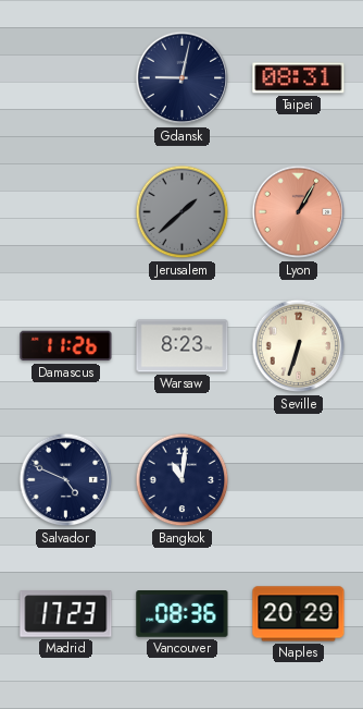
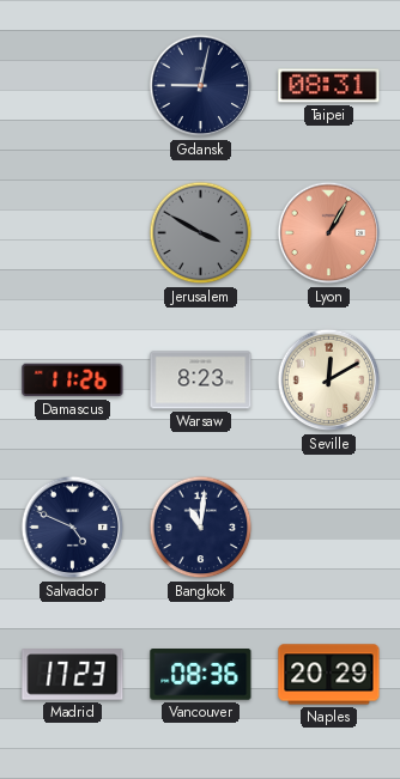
Jerusalem: 1:38 -> 3:50 (201, 233)
Seville: 6:33 -> 12:10 (329, 381)
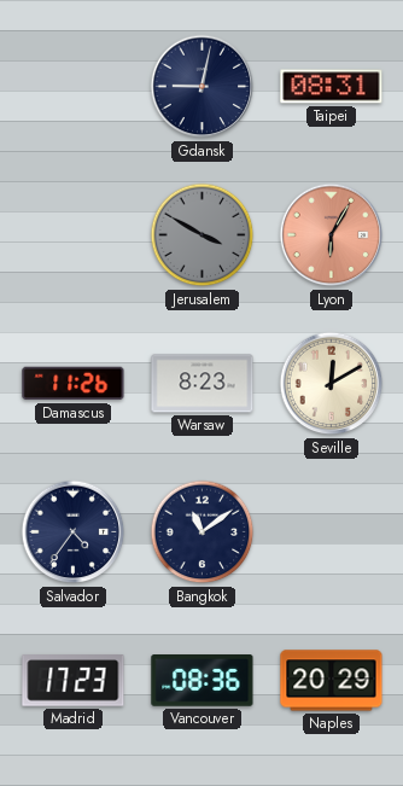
Lyon: 1:05 -> 6:05 (332, 235)
Salvador: 4:49 -> 4:36 (74, 532)
Bangkok: 11:01 -> 11:09 (203, 532)
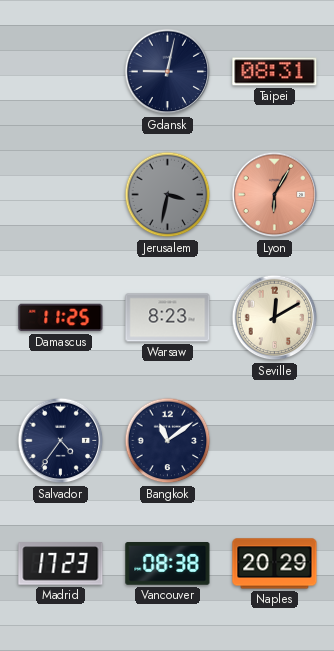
Jerusalem: 3:50 -> 3:32 (168, 195)
Damascus: 11:26 -> 11:25 (61, 318)
Vancouver: 08:36 -> 08:38 (168, 564)
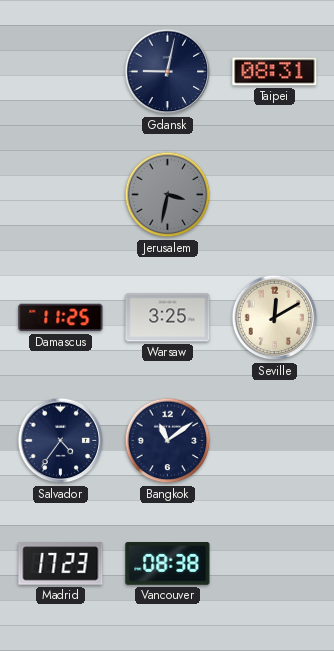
Lyon: 6:05 -> none (275, 195)
Warsaw: 8:23 -> 3:25 (168, 318)
Naples: 20:29 -> none (275, 564)
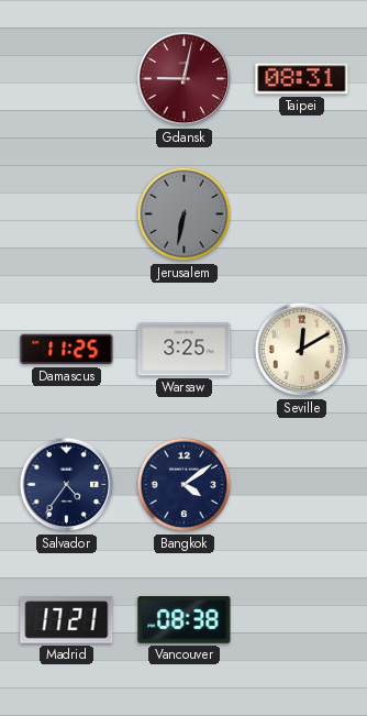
Gdansk dial: navy -> burgundy (185, 79)
Jerusalem: 3:32 -> 6:32 (185, 214)
Bangkok: 11:09 -> 4:09 (185, 485)
Madrid: 17:23 -> 17:21 (67, 620)
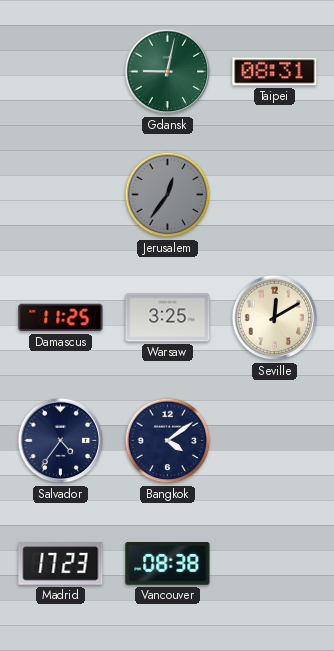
Gdansk dial: burgundy -> green (168, 72)
Jerusalem: 6:32 -> 12:36 (168, 195)
Madrid: 17:21 -> 17:23 (61, 564)
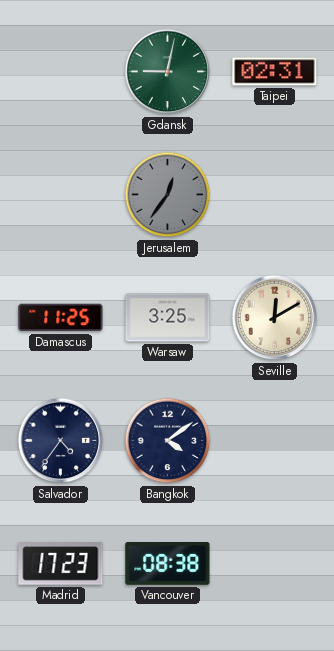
Taipei: 08:31 -> 02:31 (275, 72)
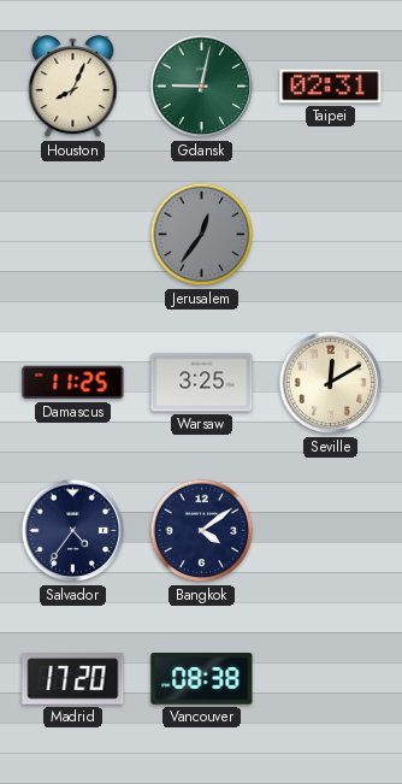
Houston: none -> 8:04 (73, 87)
Madrid: 17:23 -> 17:20 (73, 679)
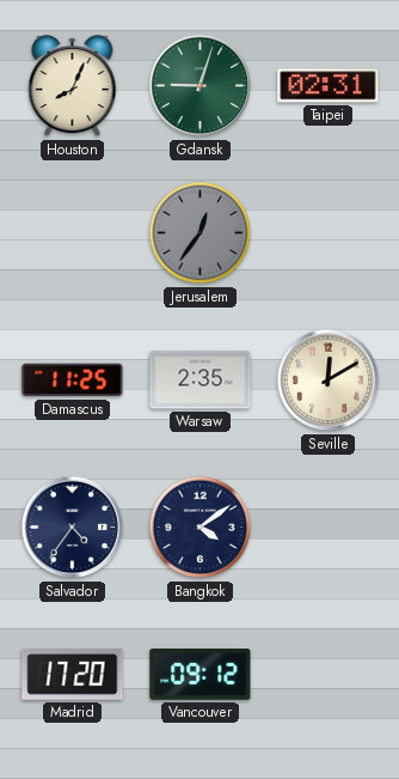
Gdansk: 9:02 -> 9:03 (201, 86)
Warsaw: 3:25 -> 2:35 (201, 381)
Vancouver: 08:38 -> 09:12 (201, 675)
